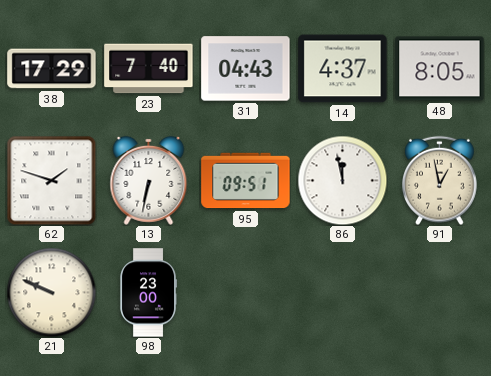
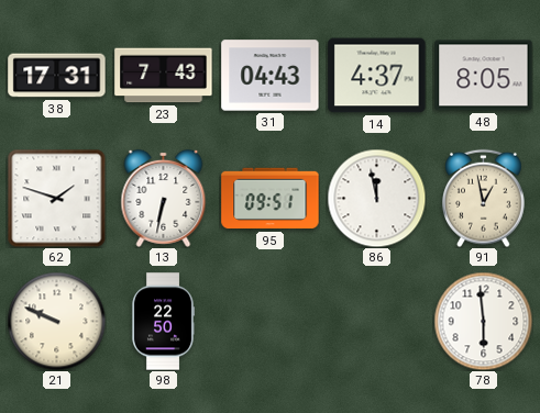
38: 17:29 -> 17:31 (57, 76)
23: 7:40 -> 7:43 (164, 76)
98: 23:00 -> 22:50 (163, 322)
78: none -> 5:59 (483, 321)
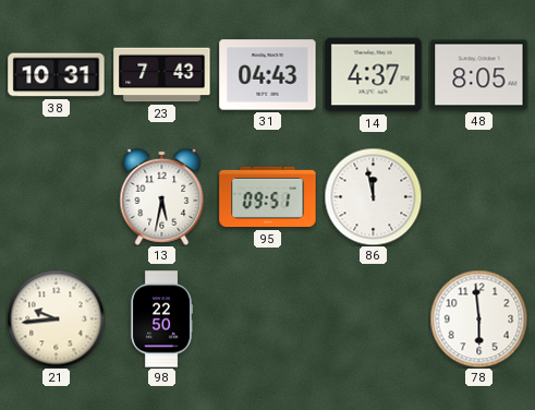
38: 17:31 -> 10:31 (57, 75)
62: 1:48 -> none (56, 198)
13: 6:32 -> 5:32 (162, 196)
91: 12:58 -> none (484, 198)
21: 9:49 -> 9:44 (56, 318)
